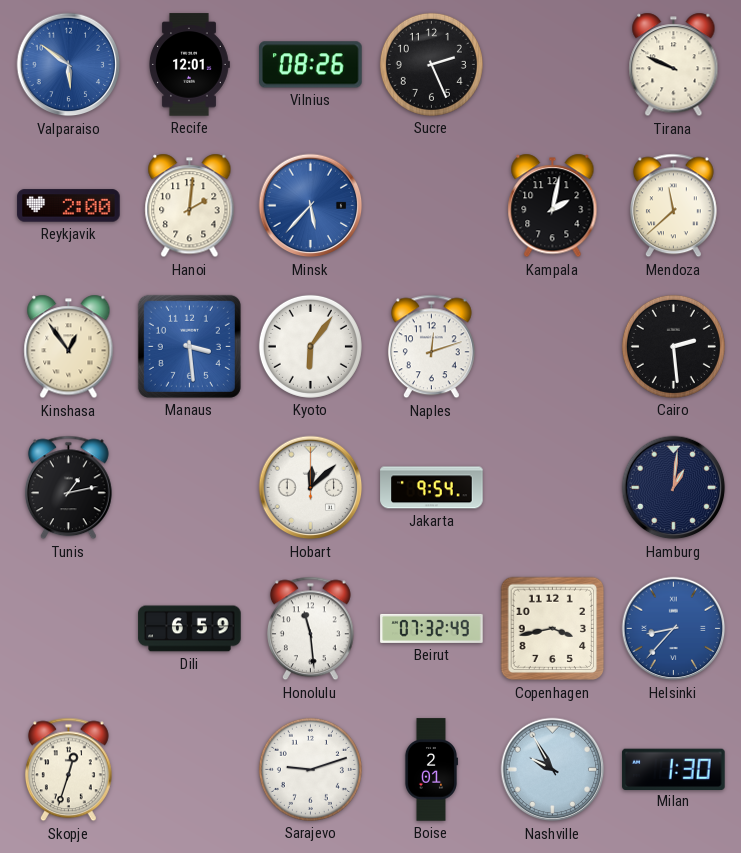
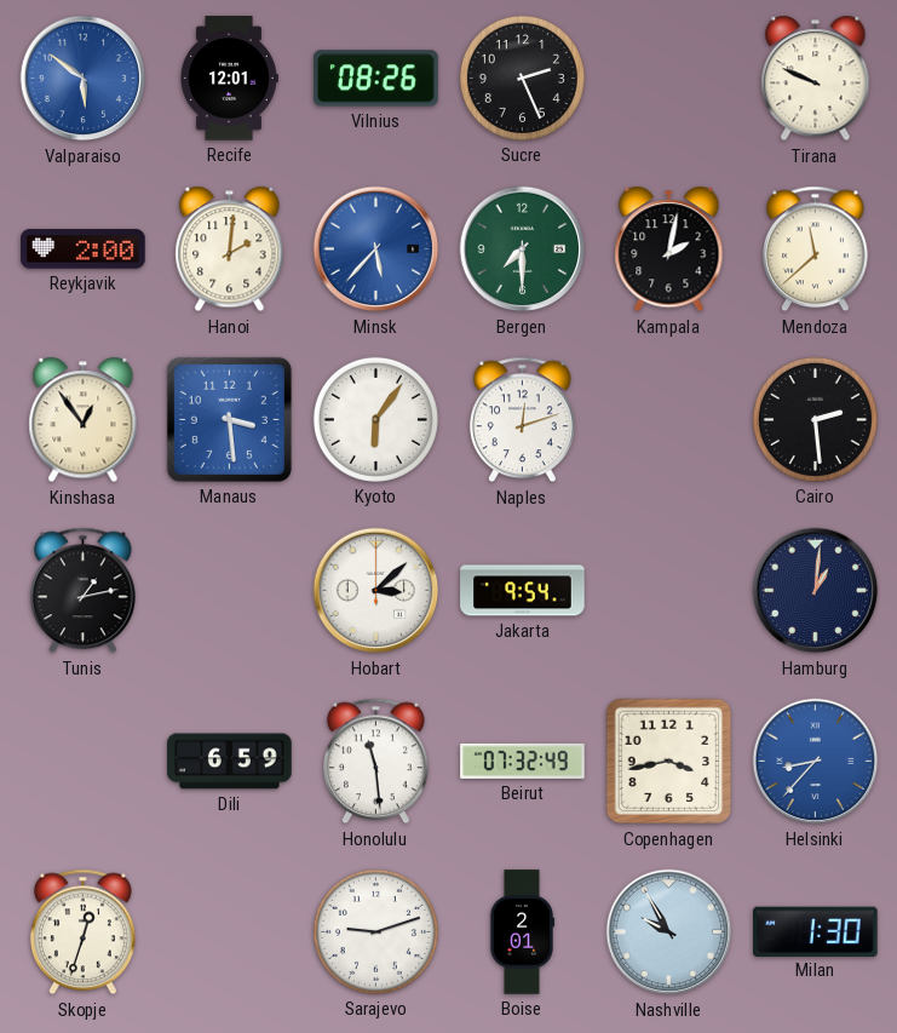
Bergen: none -> 7:30 (523, 249)
Hobart: 12:08 -> 3:08 (376, 591)
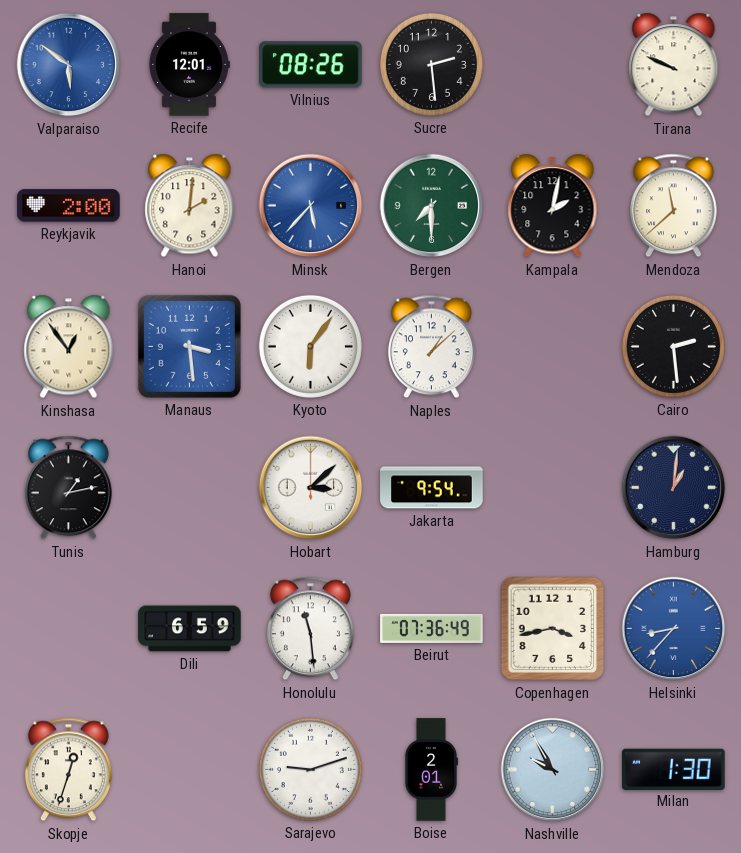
Sucre: 2:26 -> 2:29 (431, 64)
Naples: 12:12 -> 1:08 (431, 347)
Beirut: 07:32 -> 07:36 (432, 628)
